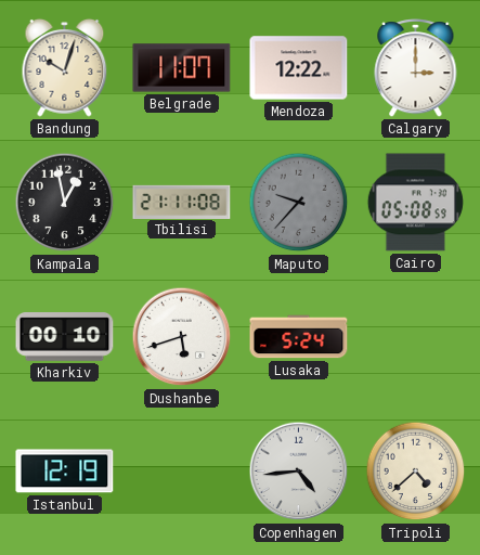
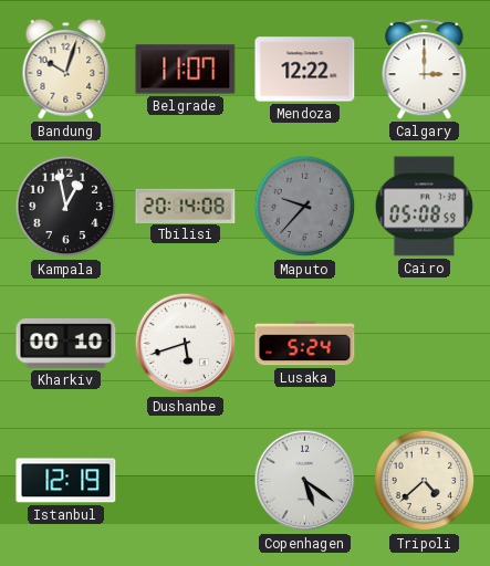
Tbilisi: 21:11 -> 20:14 (186, 206)
Copenhagen: 4:44 -> 5:21 (305, 481)
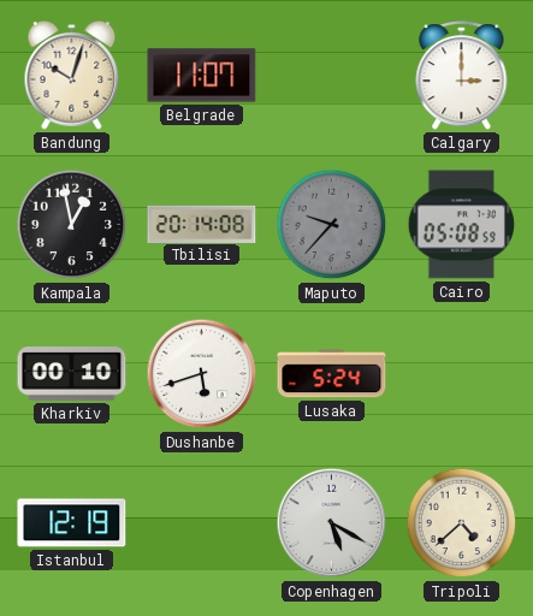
Mendoza: 12:22 -> none (305, 70)
Copenhagen: 5:21 -> 5:20 (332, 523)
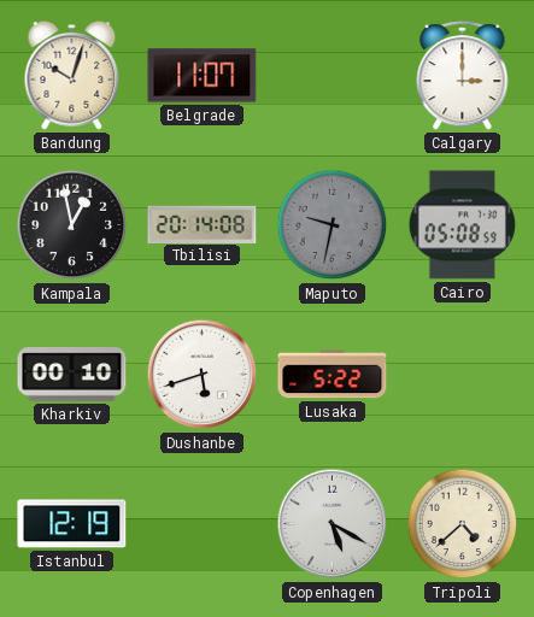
Maputo: 9:37 -> 9:32 (333, 225)
Lusaka: 5:24 -> 5:22 (333, 375)
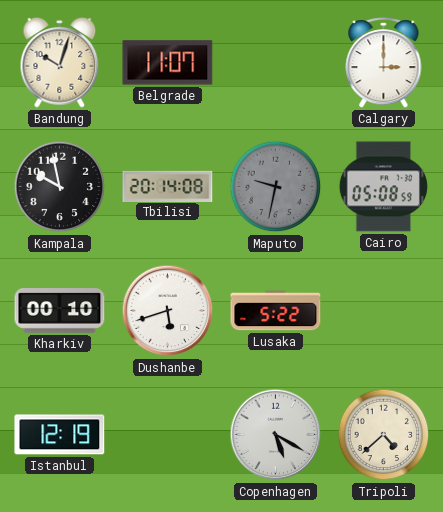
Kampala: 12:58 -> 9:58 (60, 187)
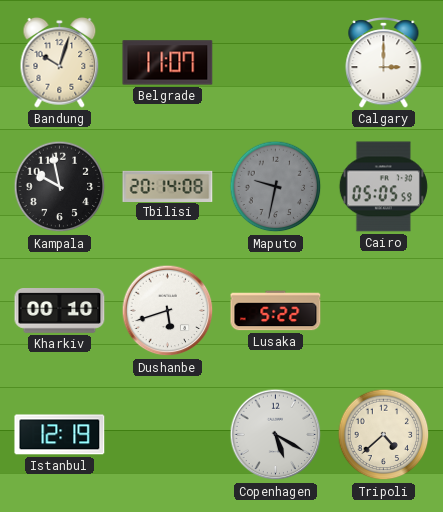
Cairo: 05:08 -> 05:05 (383, 187)
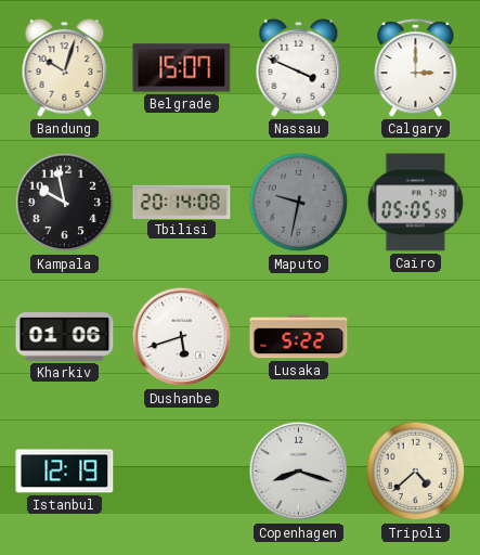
Belgrade: 11:07 -> 15:07 (182, 68)
Nassau: none -> 3:49 (299, 67)
Kharkiv: 00:10 -> 01:06 (65, 337)
Copenhagen: 5:20 -> 8:18 (299, 472)
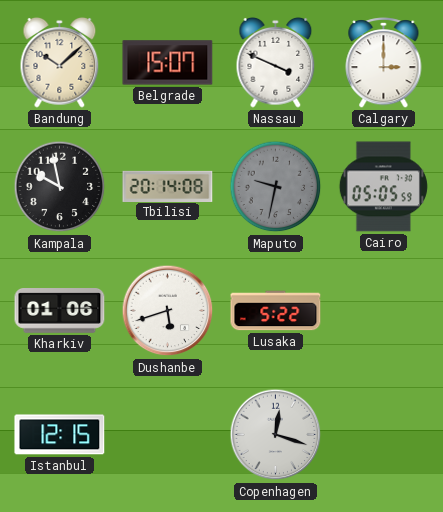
Bandung: 10:03 -> 10:08 (60, 62)
Istanbul: 12:19 -> 12:15 (60, 435)
Copenhagen: 8:18 -> 12:18 (276, 435)
Tripoli: 4:38 -> none (416, 472)
